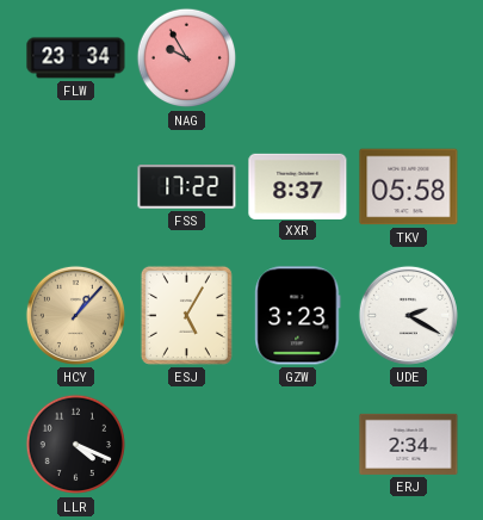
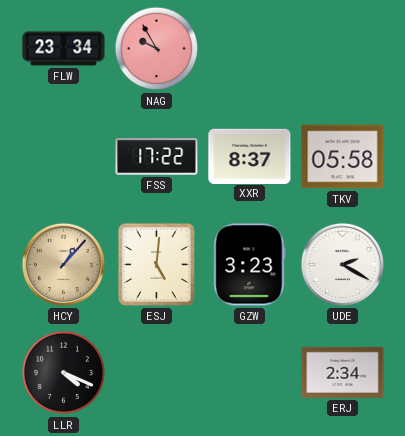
ESJ: 5:05 -> 5:01 (156, 264)
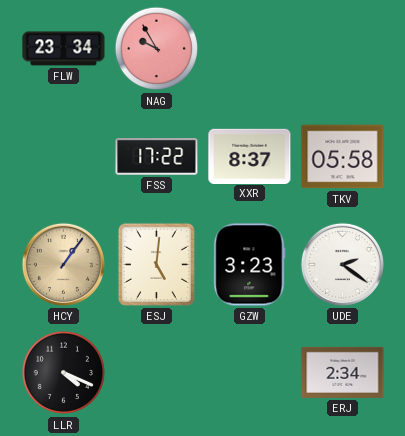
HCY: 1:07 -> 1:06 (63, 264)
UDE: 2:20 -> 2:21 (342, 264)
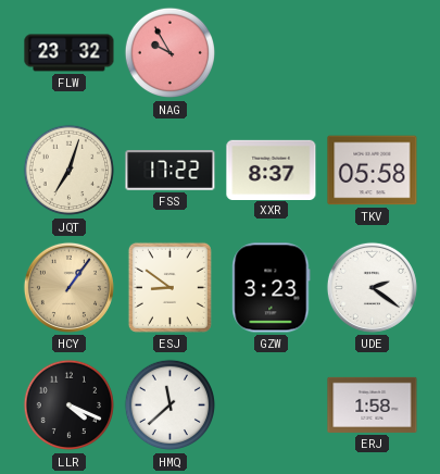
FLW: 23:34 -> 23:32 (70, 53)
JQT: none -> 7:03 (70, 171)
ESJ: 5:01 -> 8:51 (169, 287)
HMQ: none -> 11:38 (171, 406)
ERJ: 2:34 -> 1:58 (373, 404)
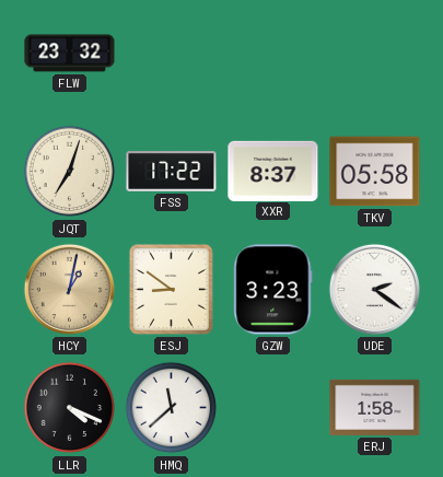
NAG: 9:55 -> none (171, 53)
HCY: 1:06 -> 1:02 (69, 289)
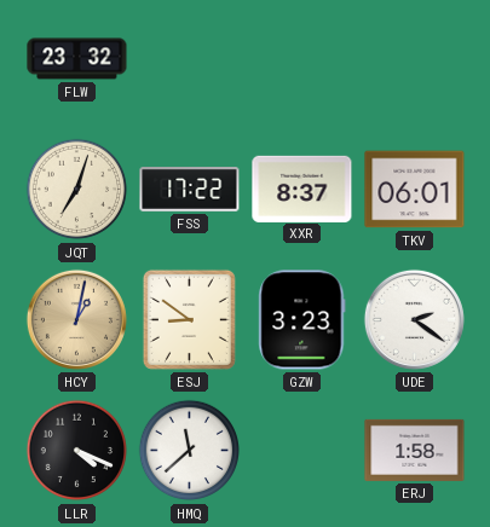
TKV: 05:58 -> 06:01 (415, 190)
